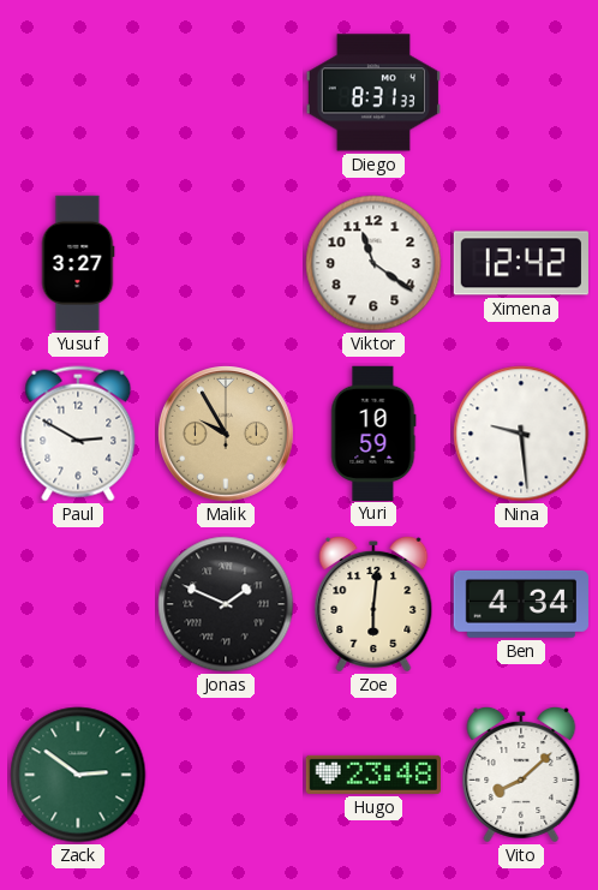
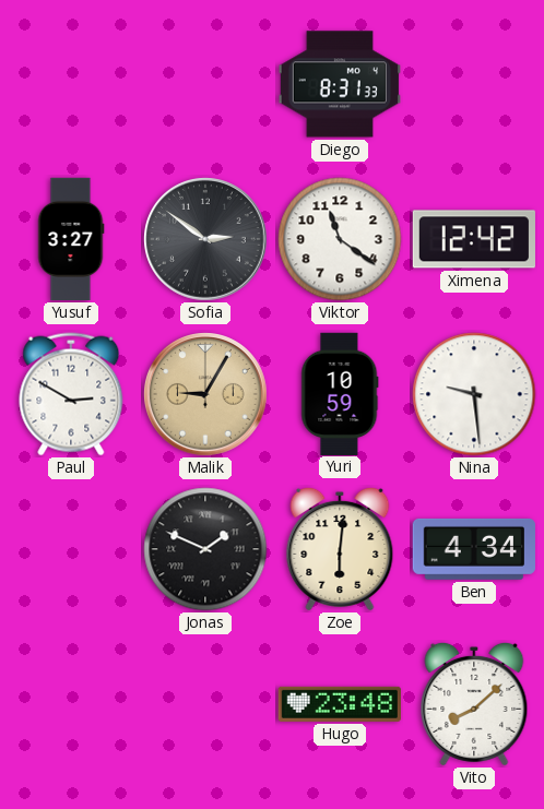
Sofia: none -> 2:51 (206, 240)
Malik: 9:55 -> 9:05 (206, 395)
Zack: 2:51 -> none (78, 775)
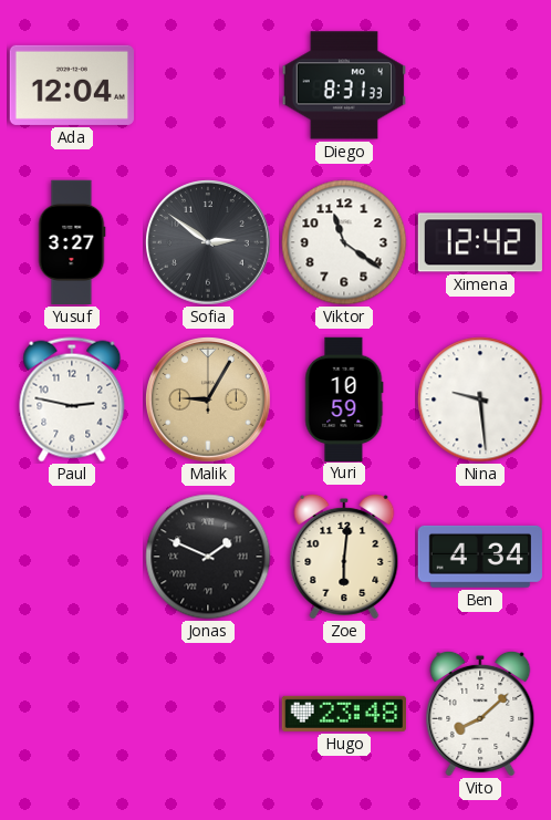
Ada: none -> 12:04 (72, 85)
Paul: 2:50 -> 2:47 (72, 399)
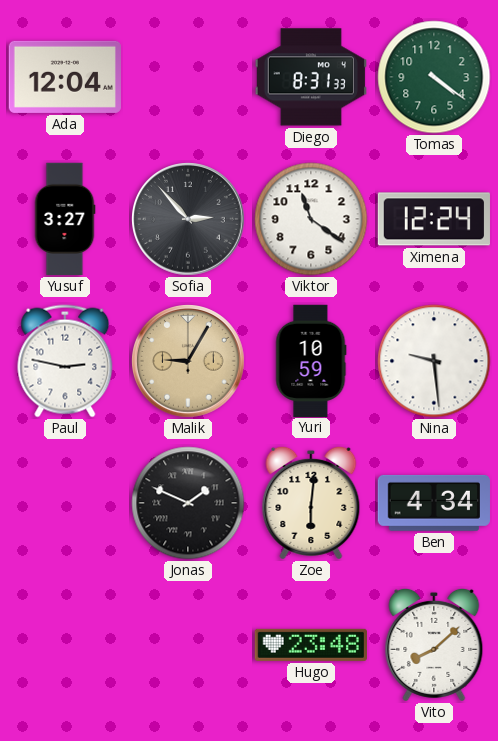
Tomas: none -> 4:21 (434, 77)
Sofia: 2:51 -> 2:53 (189, 220)
Ximena: 12:42 -> 12:24 (433, 219)
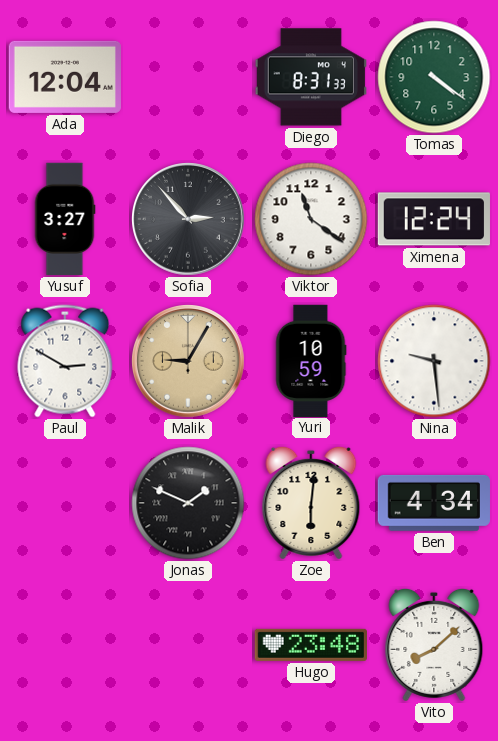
Paul: 2:47 -> 2:50 (65, 361)
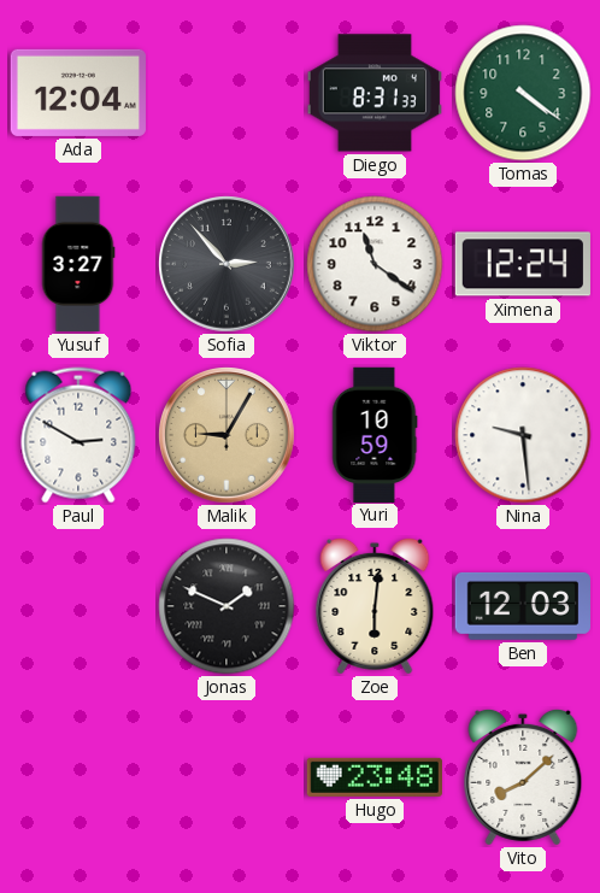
Ben: 4:34 -> 12:03 (523, 606)
